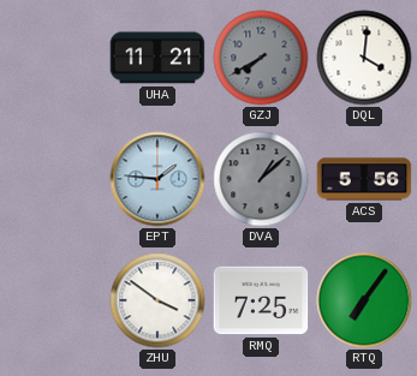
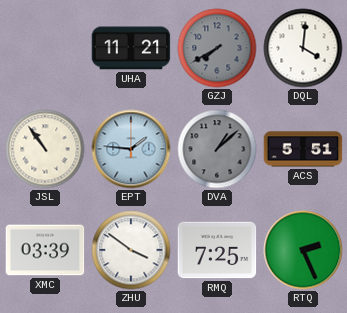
JSL: none -> 10:54 (45, 149)
ACS: 5:56 -> 5:51 (303, 149)
XMC: none -> 03:39 (45, 250)
RTQ: 7:06 -> 2:26 (303, 250)
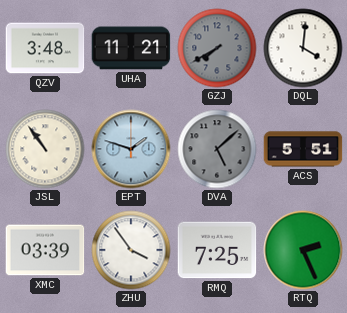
QZV: none -> 3:48 (45, 48)
EPT: 1:46 -> 1:48 (131, 149)
DVA: 1:08 -> 5:08 (217, 149)
ZHU: 3:51 -> 3:54 (131, 250)
